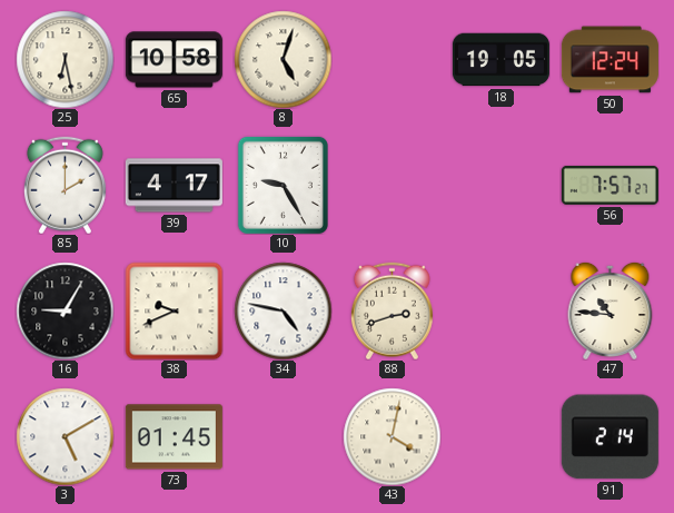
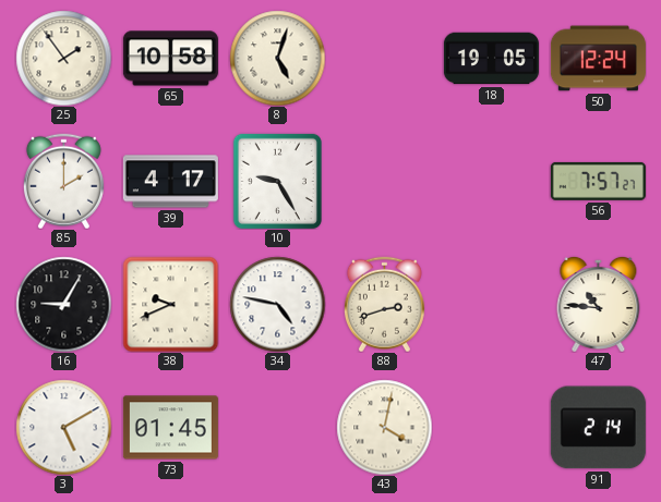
25: 6:28 -> 1:54 (63, 58)
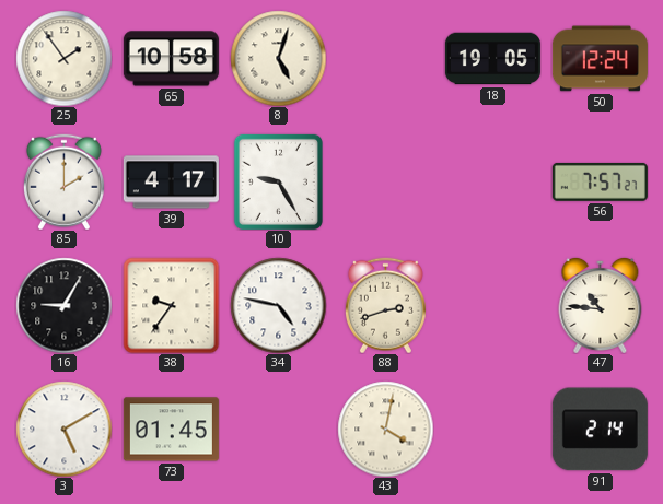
38: 9:41 -> 9:36 (171, 305)
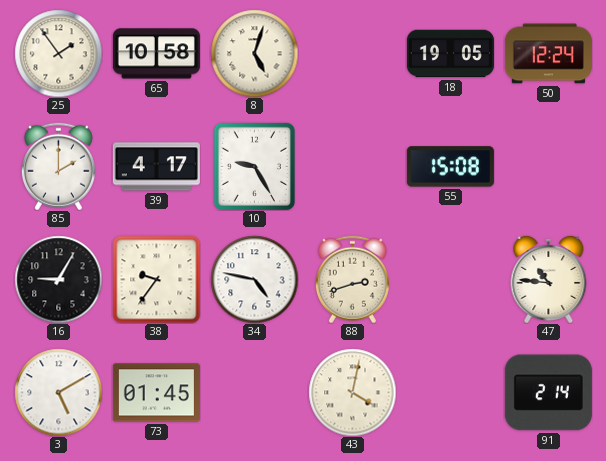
55: none -> 15:08 (450, 167)
56: 7:57 -> none (600, 181)
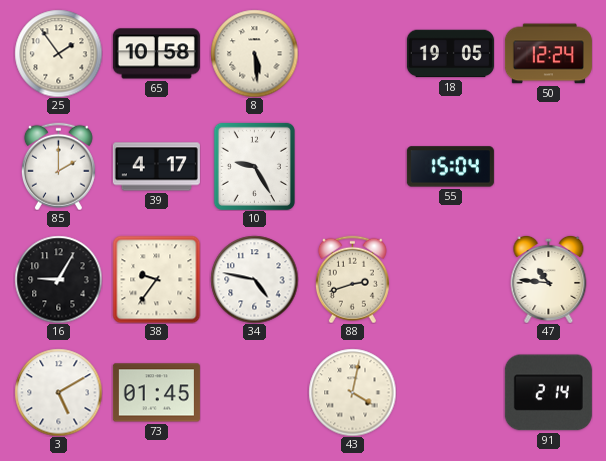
8: 5:03 -> 5:29 (254, 53)
55: 15:08 -> 15:04 (450, 167)
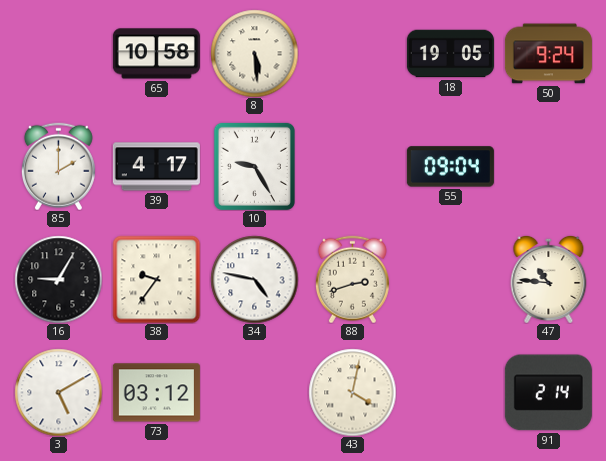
25: 1:54 -> none (58, 53)
50: 12:24 -> 9:24 (548, 54)
55: 15:04 -> 09:04 (450, 167)
73: 01:45 -> 03:12 (156, 393)
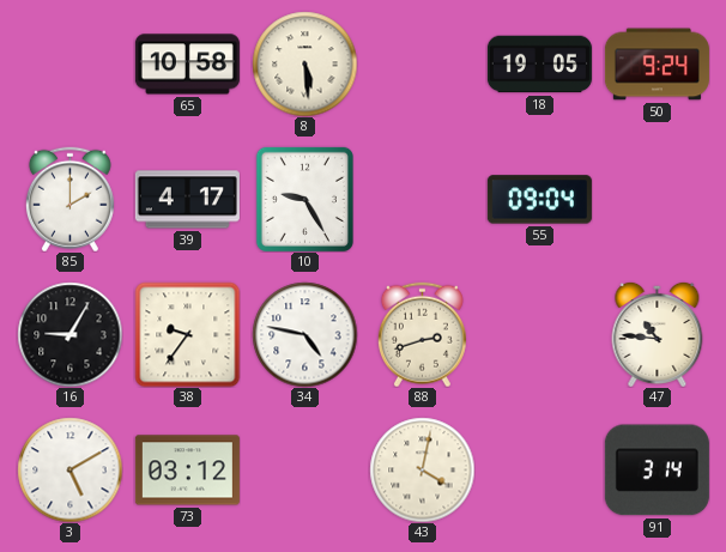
91: 2:14 -> 3:14 (657, 471)
